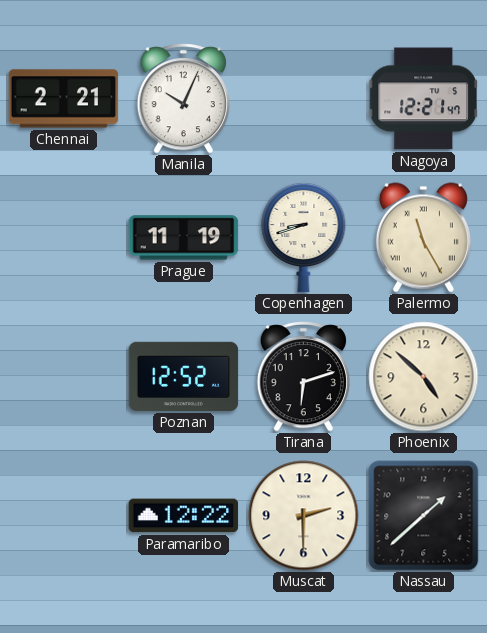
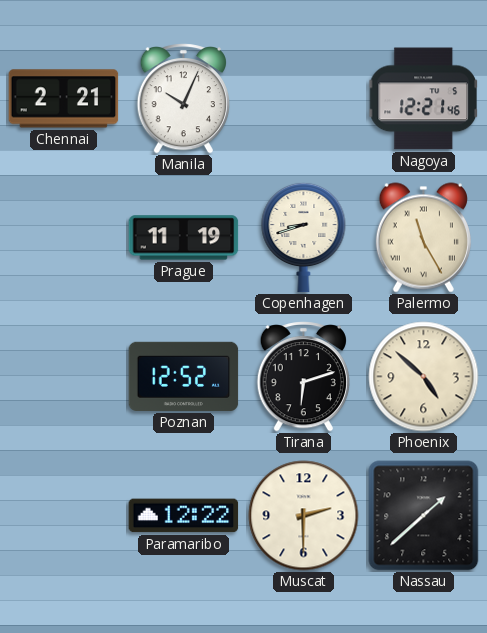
Nagoya: 12:21:47 -> 12:21:46 (424, 99)
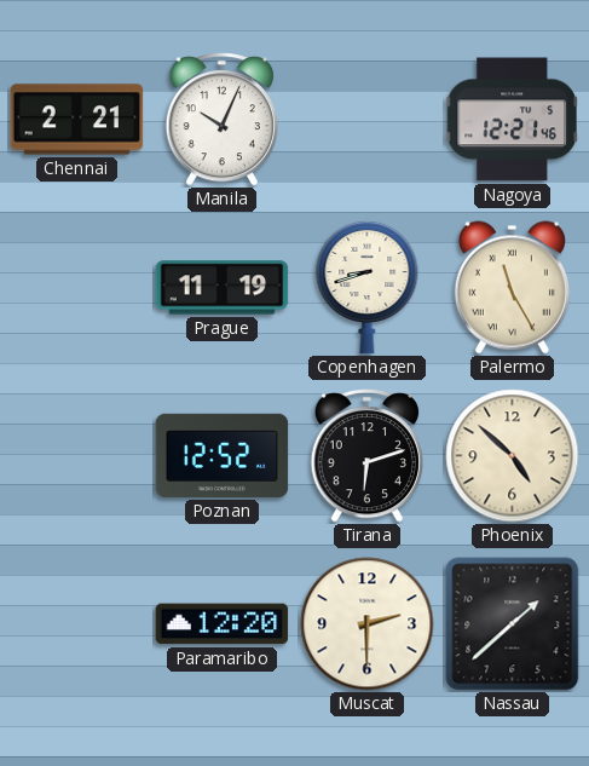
Paramaribo: 12:22 -> 12:20 (223, 624)
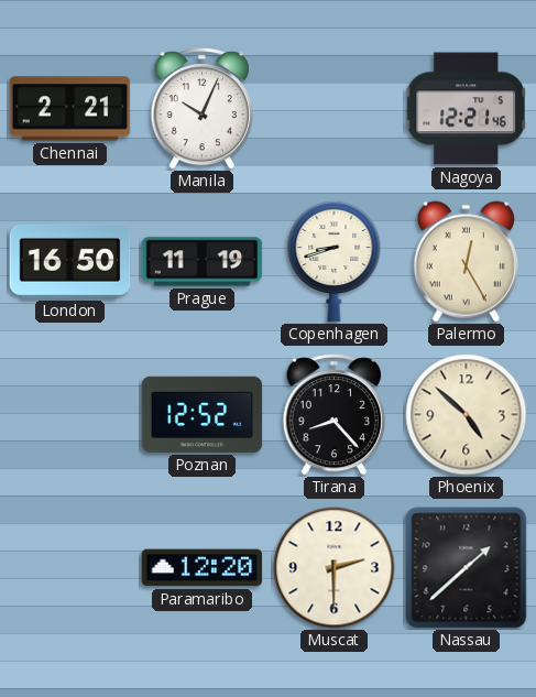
London: none -> 16:50 (70, 261)
Palermo: 11:25 -> 12:25 (466, 262)
Tirana: 6:12 -> 8:23 (333, 415)
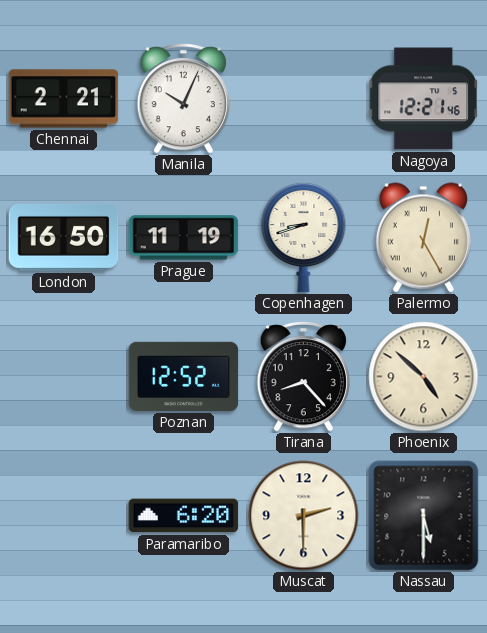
Paramaribo: 12:20 -> 6:20 (184, 516)
Nassau: 1:38 -> 5:30 (424, 516)
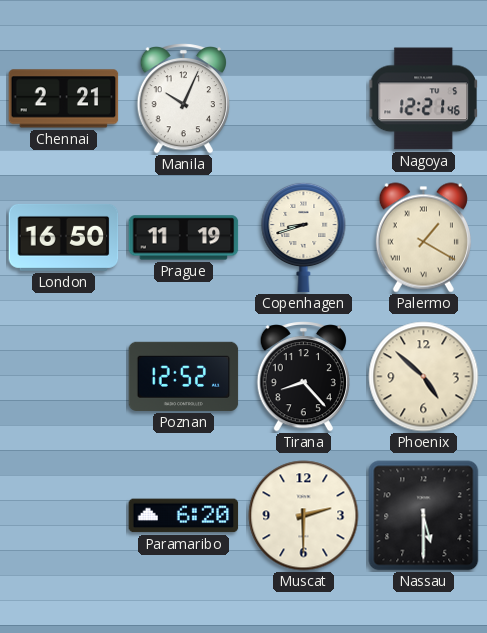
Palermo: 12:25 -> 1:20 (423, 238)
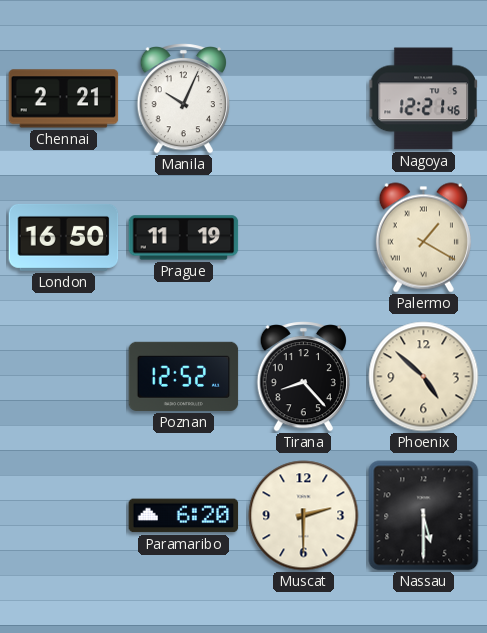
Copenhagen: 8:42 -> none (304, 237)
